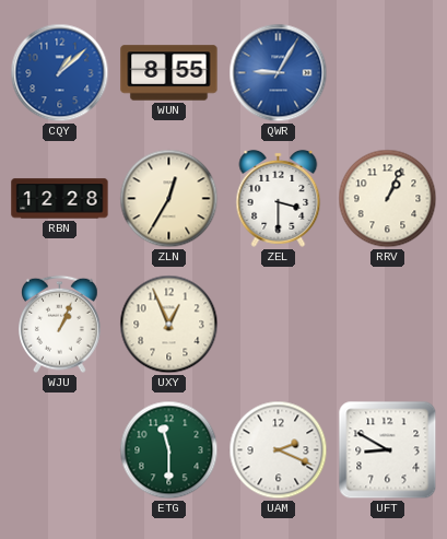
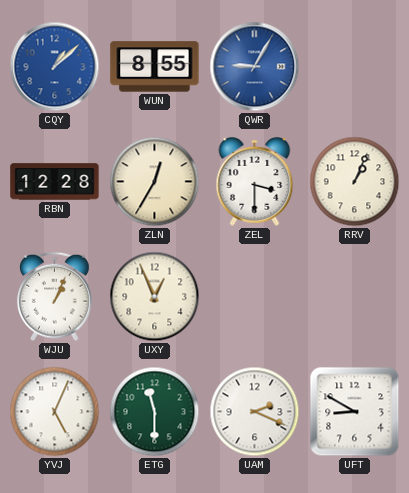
YVJ: none -> 5:04 (55, 412)
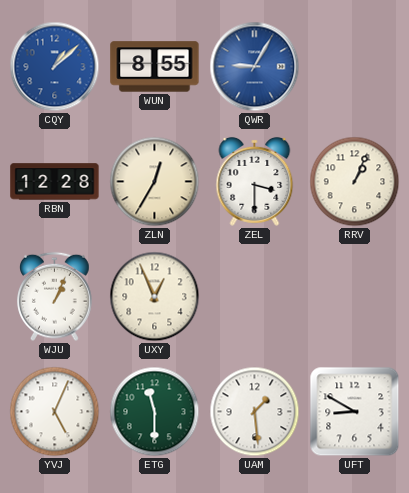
UAM: 2:19 -> 1:29 (255, 412)
